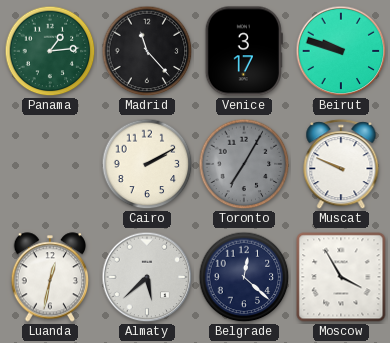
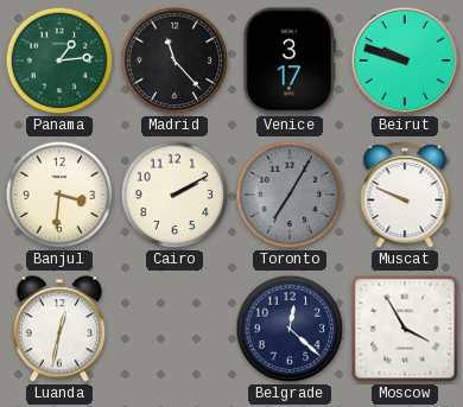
Banjul: none -> 3:31 (59, 195)
Almaty: 5:38 -> none (147, 277)
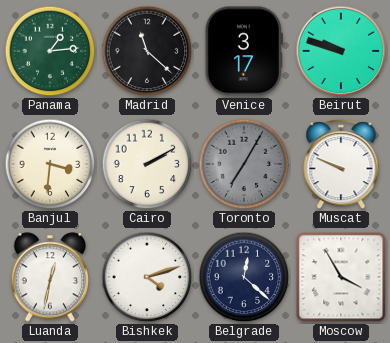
Madrid: 11:23 -> 11:22 (147, 51)
Bishkek: none -> 4:12 (147, 277)
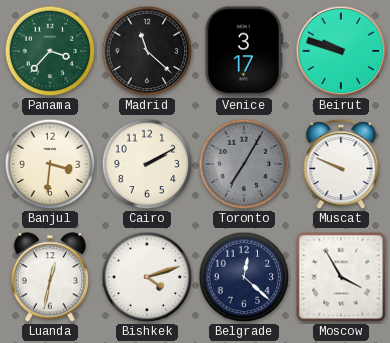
Panama: 1:14 -> 3:37 (50, 51)
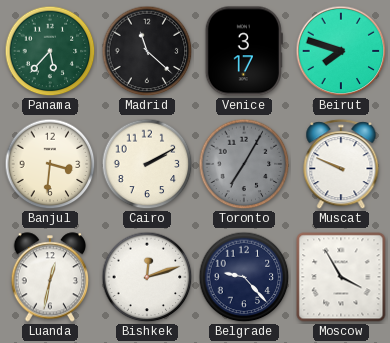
Panama: 3:37 -> 5:37 (50, 51)
Beirut: 9:48 -> 7:48 (341, 51)
Bishkek: 4:12 -> 12:12 (147, 277)
Belgrade: 12:22 -> 9:23 (244, 277)
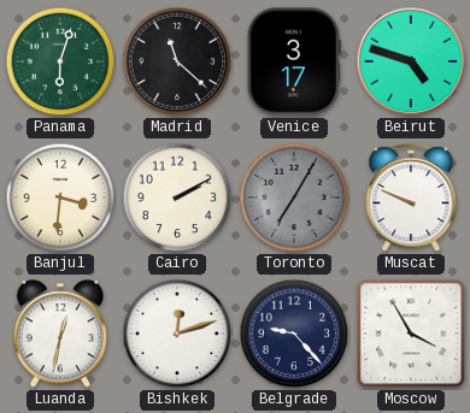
Panama: 5:37 -> 6:03 (60, 61)
Beirut: 7:48 -> 4:48 (411, 61)
